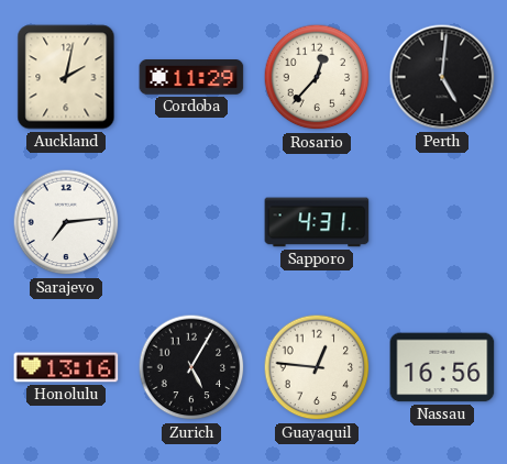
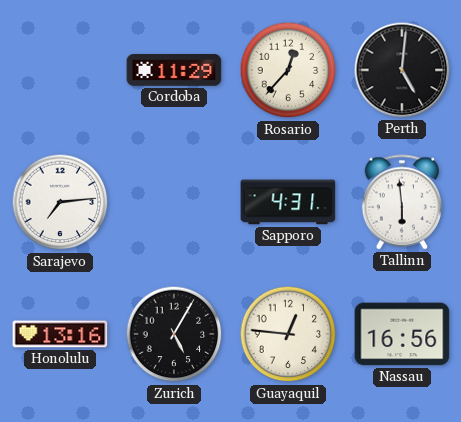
Auckland: 2:02 -> none (66, 77)
Tallinn: none -> 5:59 (402, 202)
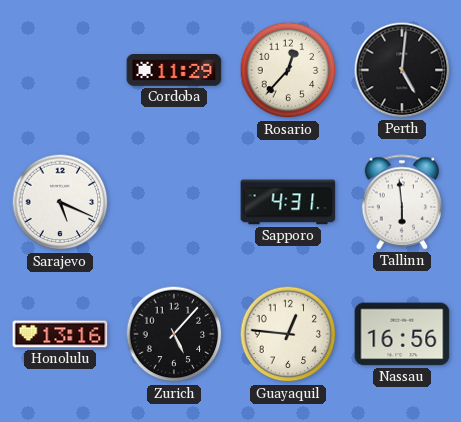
Sarajevo: 7:14 -> 5:19 (60, 202)
Zurich: 5:05 -> 5:07 (174, 334)
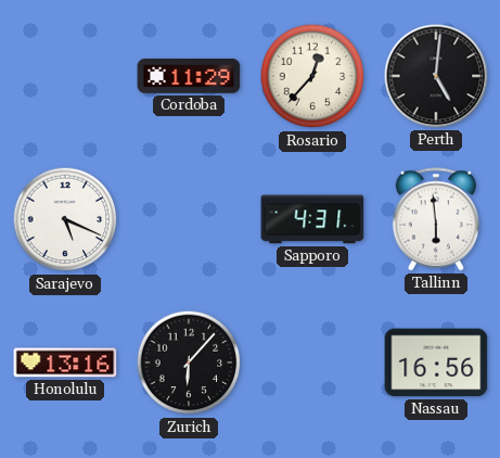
Zurich: 5:07 -> 6:07 (189, 362)
Guayaquil: 12:46 -> none (288, 334)
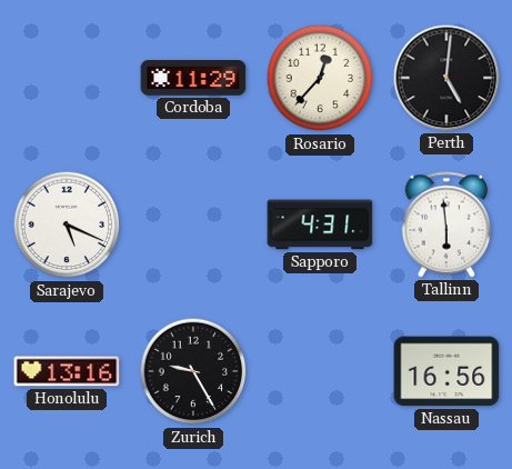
Zurich: 6:07 -> 9:25 (193, 371)
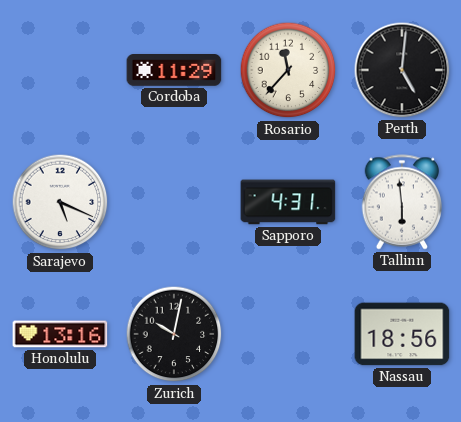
Rosario: 12:37 -> 11:37 (288, 70)
Zurich: 9:25 -> 10:02 (174, 334)
Nassau: 16:56 -> 18:56 (402, 334)
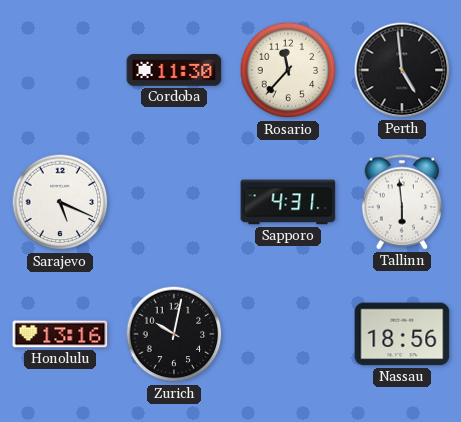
Cordoba: 11:29 -> 11:30 (174, 71)
Perth: 5:01 -> 4:59 (402, 70)
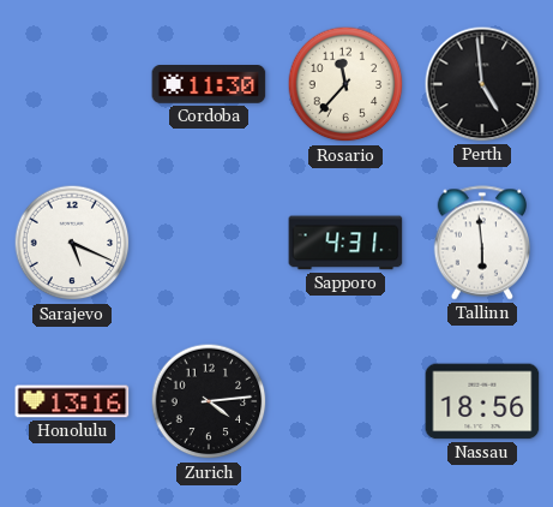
Zurich: 10:02 -> 4:14 (209, 401)
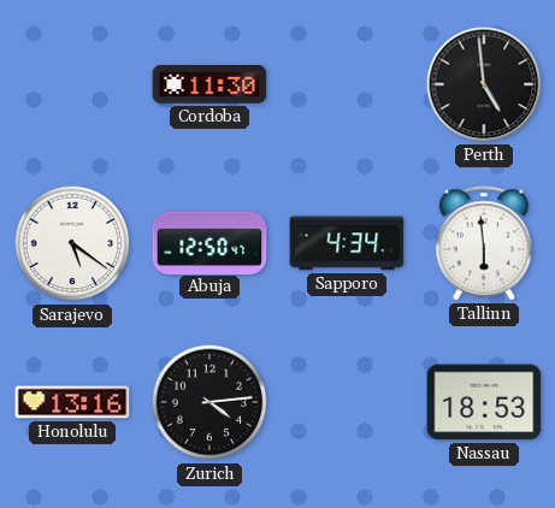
Rosario: 11:37 -> none (345, 84)
Sarajevo: 5:19 -> 5:21 (72, 243)
Abuja: none -> 12:50 (209, 242)
Sapporo: 4:31 -> 4:34 (347, 243)
Nassau: 18:56 -> 18:53 (484, 402)
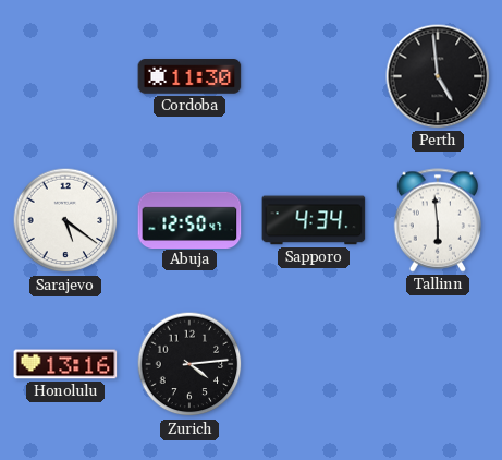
Nassau: 18:53 -> none (484, 402)
